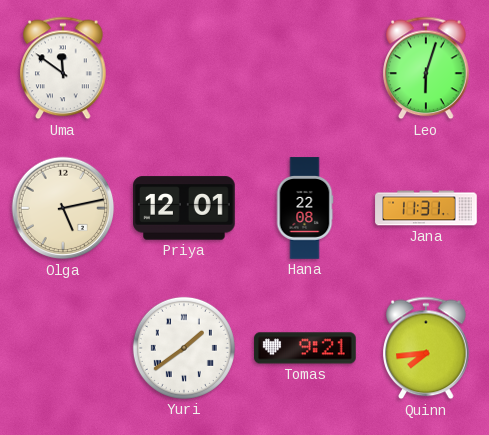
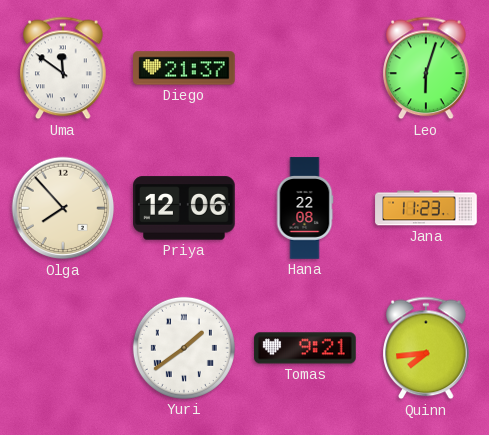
Diego: none -> 21:37 (184, 68)
Olga: 5:13 -> 7:53 (63, 208)
Priya: 12:01 -> 12:06 (184, 208)
Jana: 11:31 -> 11:23 (426, 208)
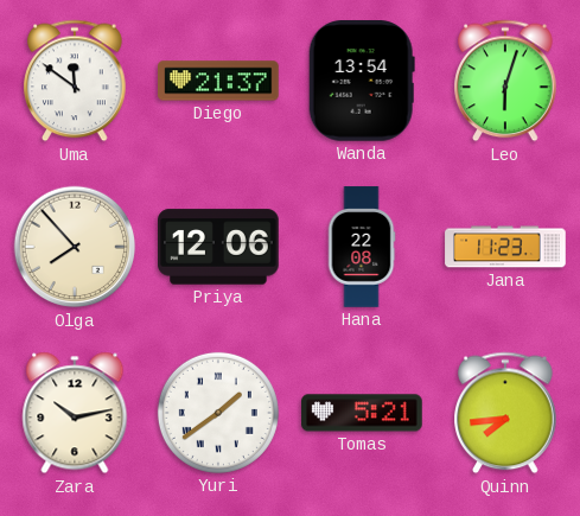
Wanda: none -> 13:54 (362, 82)
Zara: none -> 10:13 (75, 413)
Tomas: 9:21 -> 5:21 (362, 413)
